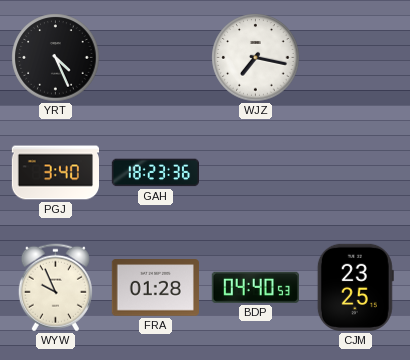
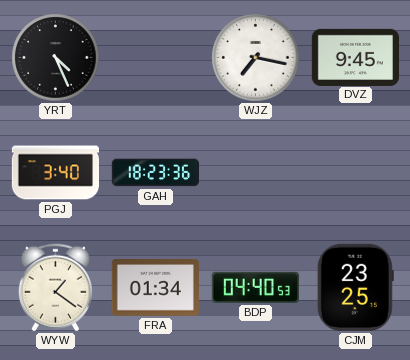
DVZ: none -> 9:45 (355, 57)
WYW: 9:56 -> 1:21 (55, 288)
FRA: 01:28 -> 01:34 (155, 288)
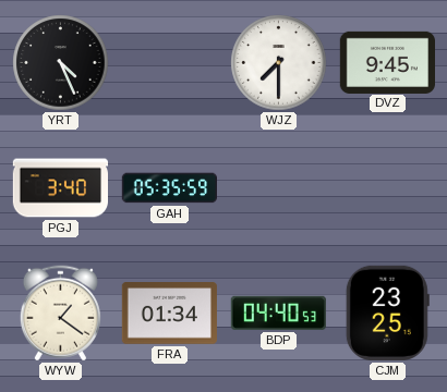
WJZ: 7:17 -> 7:30 (279, 63)
GAH: 18:23 -> 05:35 (169, 188)
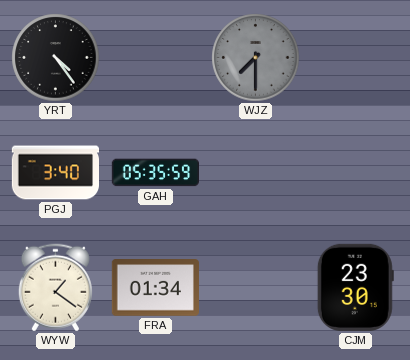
YRT: 4:26 -> 4:24 (56, 58)
WJZ dial: white -> grey (256, 58)
DVZ: 9:45 -> none (387, 62)
BDP: 04:40 -> none (278, 313)
CJM: 23:25 -> 23:30 (355, 287)
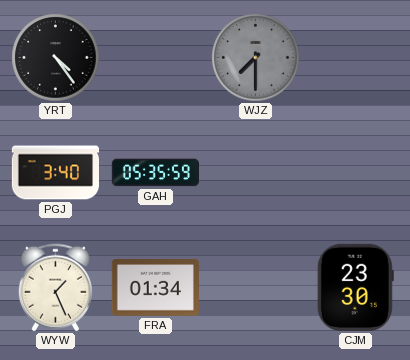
WYW: 1:21 -> 1:26 (55, 288)
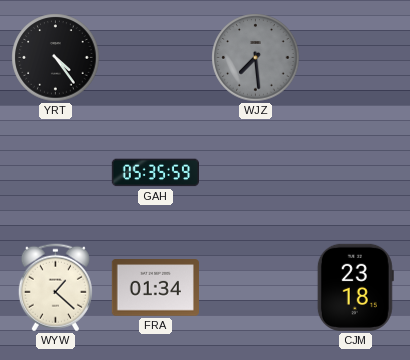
WJZ: 7:30 -> 7:29 (256, 58)
PGJ: 3:40 -> none (55, 173)
WYW: 1:26 -> 1:22 (55, 288)
CJM: 23:30 -> 23:18 (355, 287)
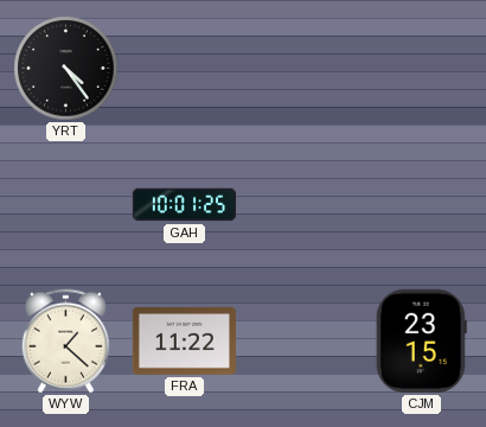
WJZ: 7:29 -> none (256, 58)
GAH: 05:35 -> 10:01 (184, 205)
FRA: 01:34 -> 11:22 (184, 342)
CJM: 23:18 -> 23:15 (421, 340)
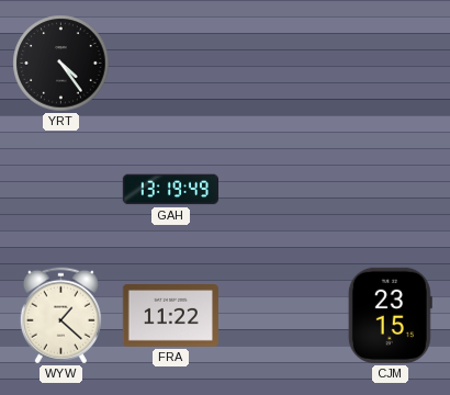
GAH: 10:01 -> 13:19 (170, 190)
